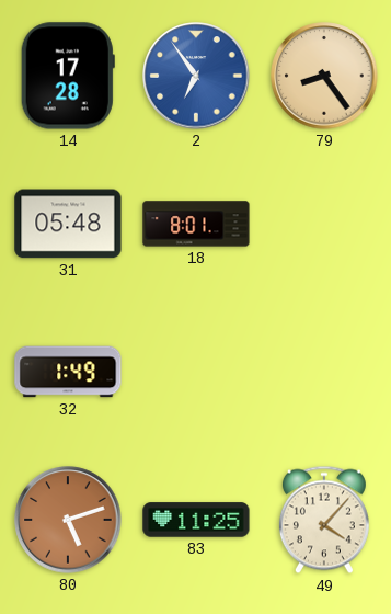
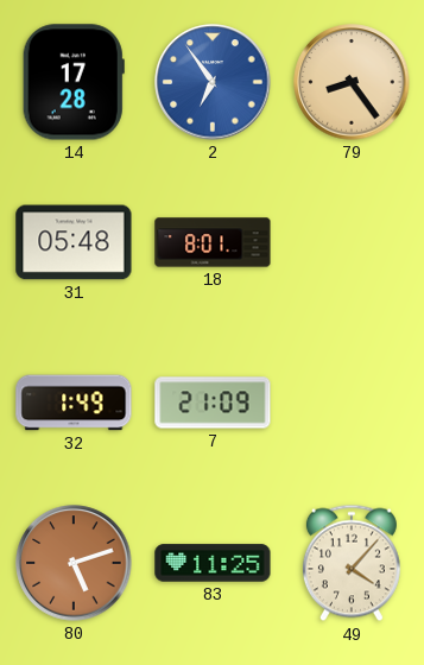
7: none -> 21:09 (213, 403)
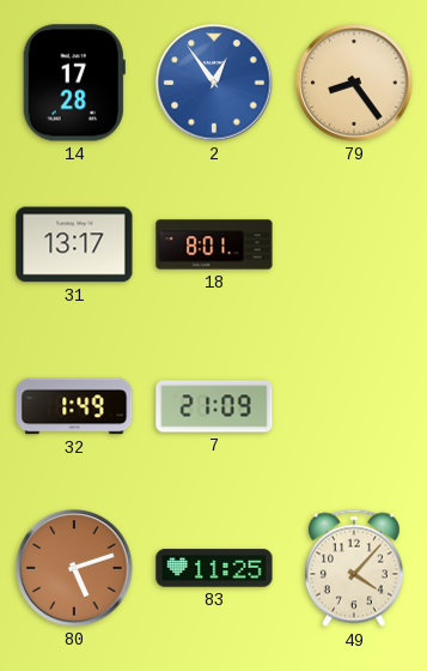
2: 6:54 -> 12:54 (214, 83)
31: 05:48 -> 13:17 (74, 244)
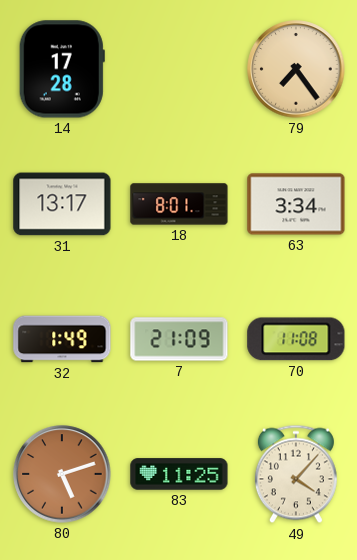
2: 12:54 -> none (214, 83)
79: 8:24 -> 7:24 (296, 69)
63: none -> 3:34 (296, 204)
70: none -> 11:08 (296, 339)
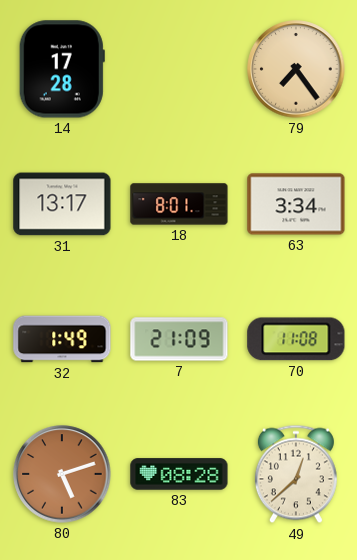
83: 11:25 -> 08:28 (179, 474)
49: 4:07 -> 12:38 (296, 474)
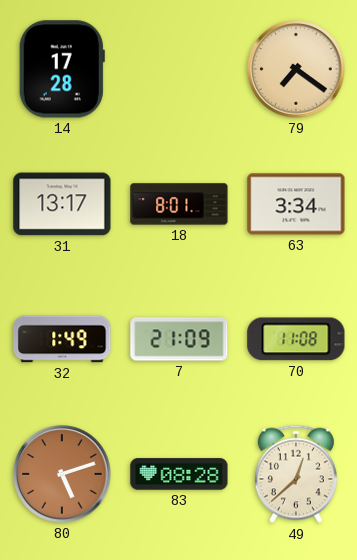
79: 7:24 -> 7:21 (296, 69)
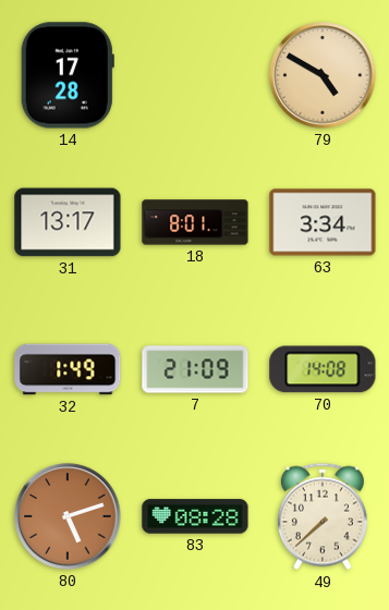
79: 7:21 -> 4:50 (323, 75)
70: 11:08 -> 14:08 (323, 369)
49: 12:38 -> 7:38 (323, 516)
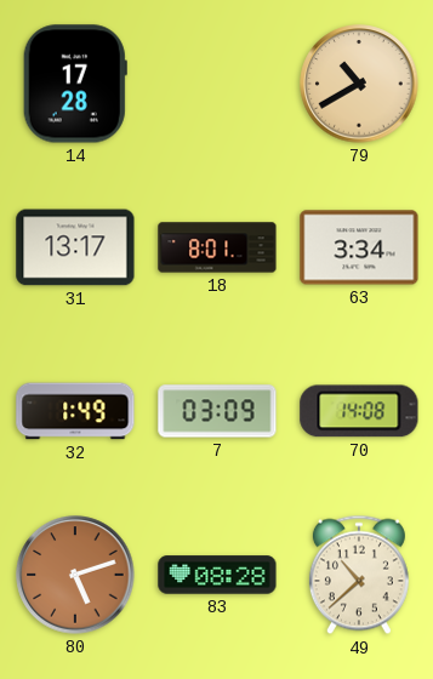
79: 4:50 -> 10:40 (359, 84)
7: 21:09 -> 03:09 (217, 411)
49: 7:38 -> 10:38 (359, 575)
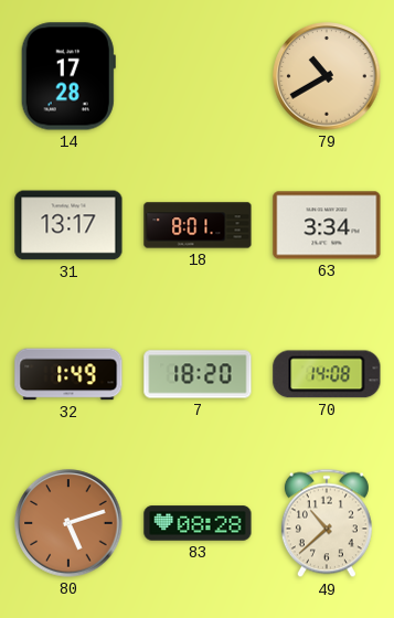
7: 03:09 -> 18:20 (198, 374)
